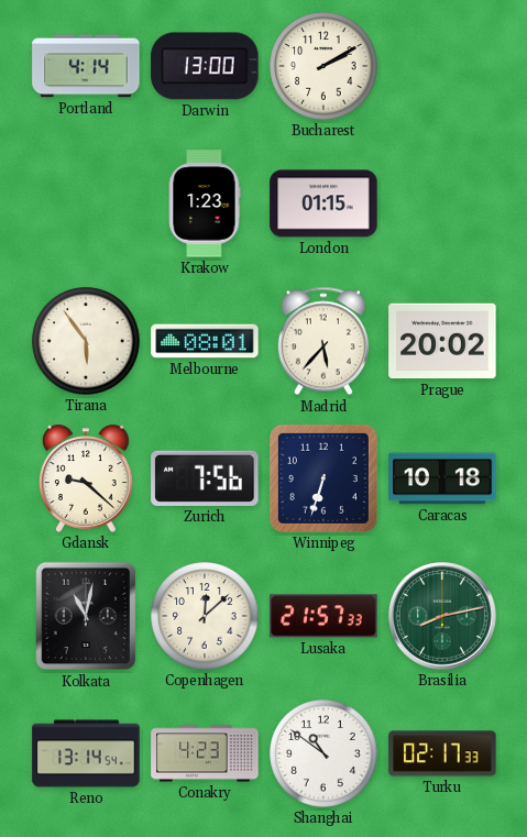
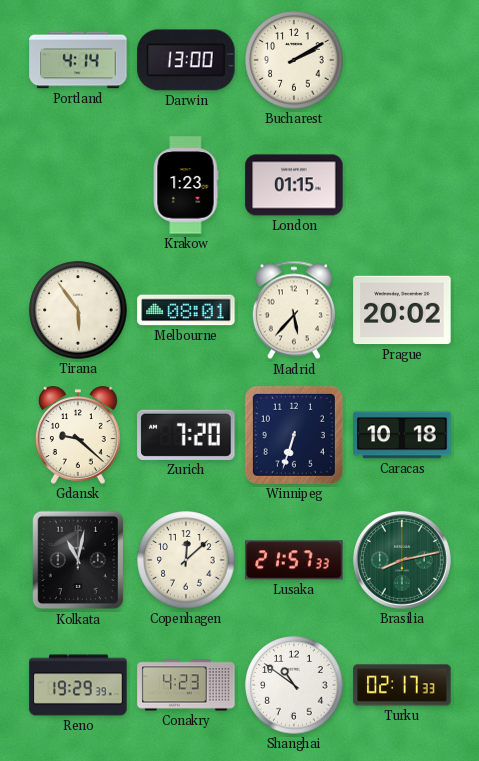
Zurich: 7:56 -> 7:20 (186, 435)
Reno: 13:14 -> 19:29 (78, 685)
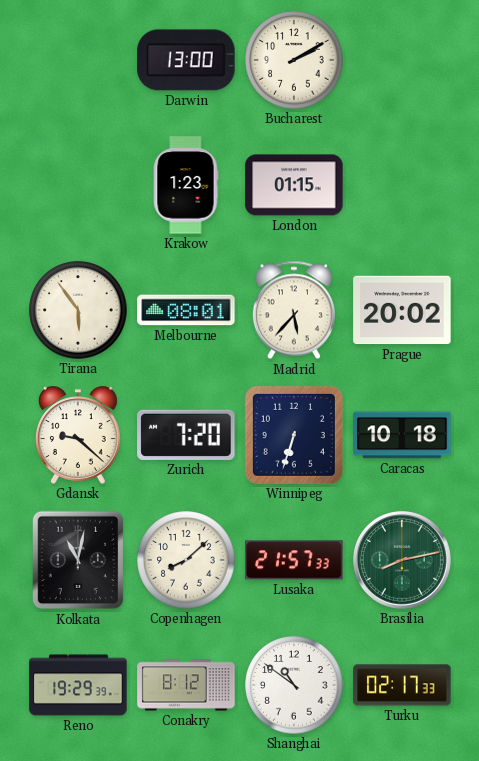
Portland: 4:14 -> none (78, 60)
Copenhagen: 12:08 -> 8:08 (186, 560)
Conakry: 4:23 -> 8:12 (186, 685)
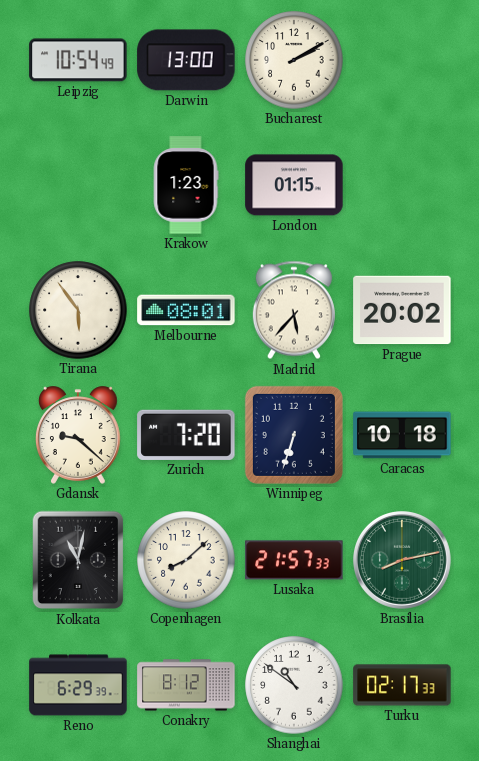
Leipzig: none -> 10:54 (78, 60)
Reno: 19:29 -> 6:29 (78, 685)
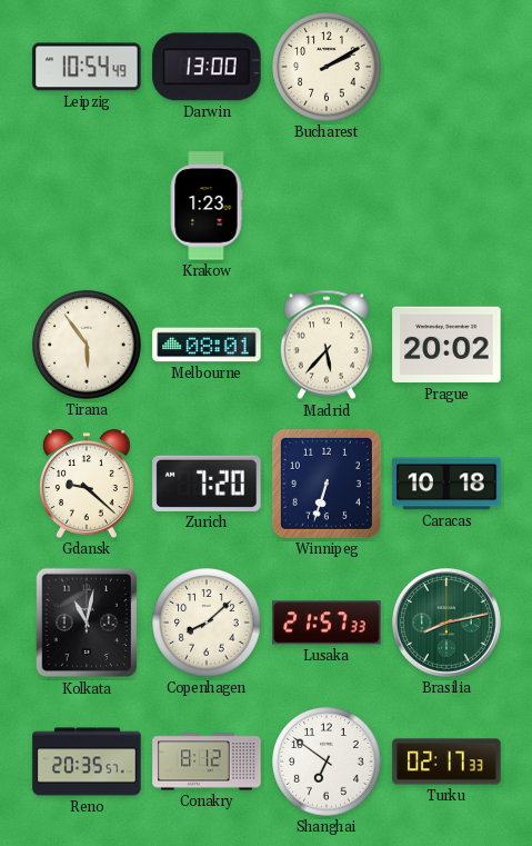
London: 01:15 -> none (294, 185)
Reno: 6:29 -> 20:35 (87, 762)
Shanghai: 10:51 -> 6:51 (327, 762)
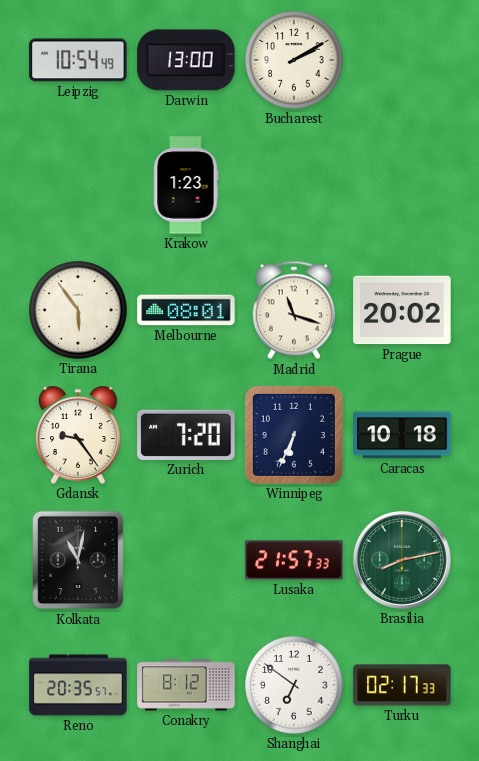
Madrid: 5:37 -> 11:18 (294, 310)
Gdansk: 9:22 -> 9:24 (78, 435)
Winnipeg: 6:33 -> 6:34 (294, 435)
Copenhagen: 8:08 -> none (207, 623)
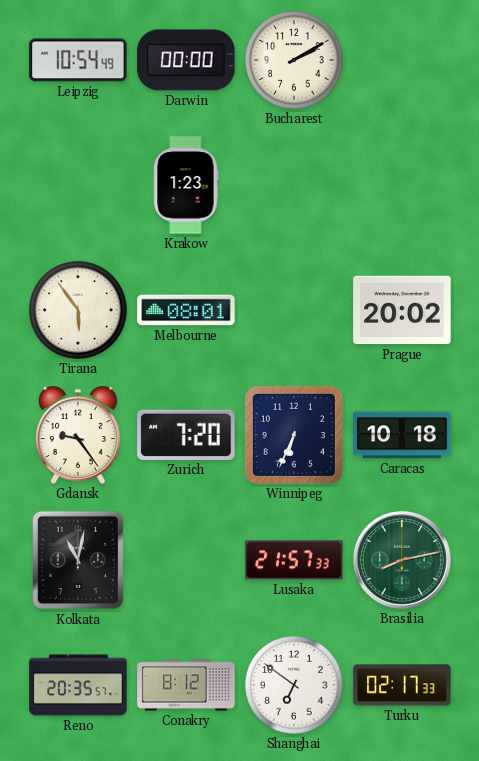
Darwin: 13:00 -> 00:00 (186, 60)
Madrid: 11:18 -> none (294, 310)
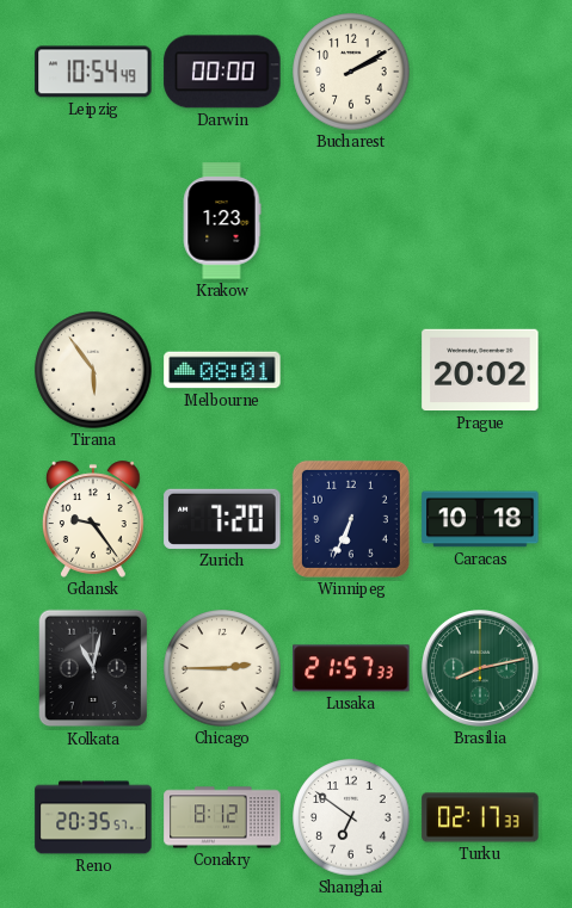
Chicago: none -> 2:45 (222, 668)
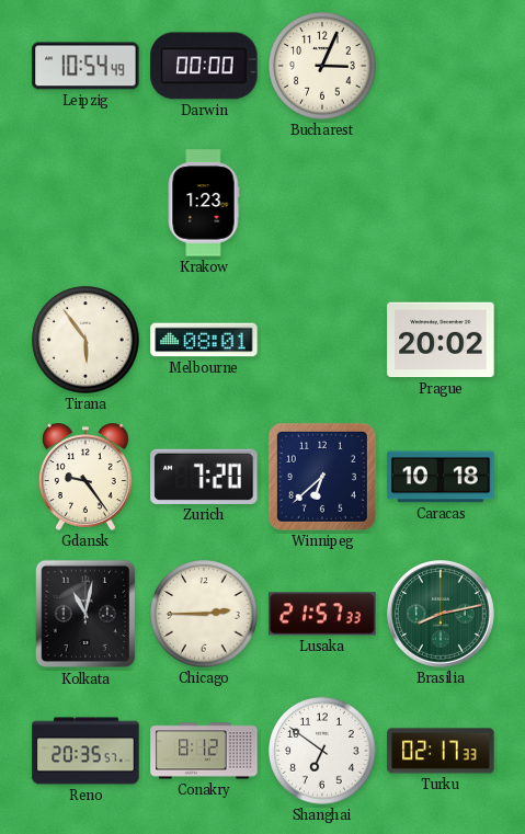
Bucharest: 2:10 -> 3:04 (322, 66)
Winnipeg: 6:34 -> 6:38 (322, 477)
